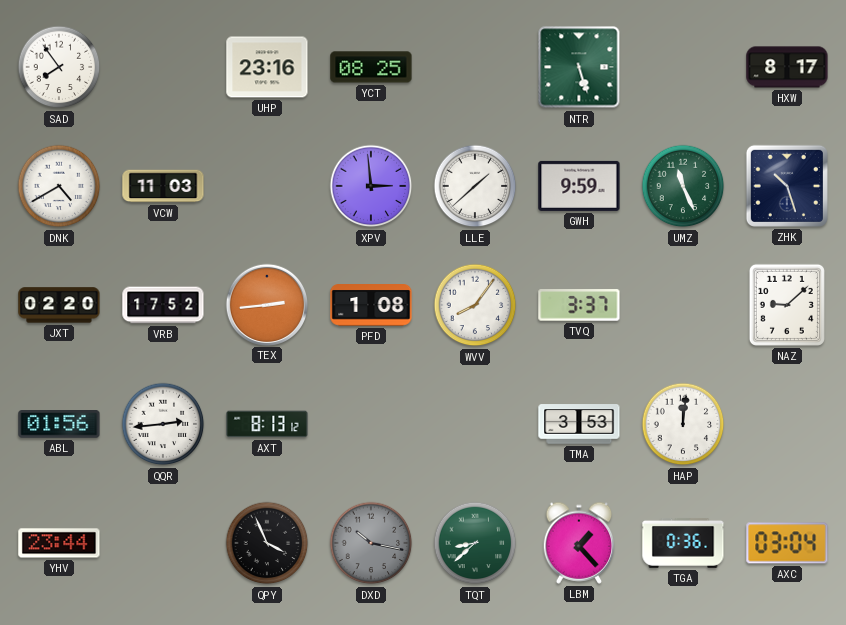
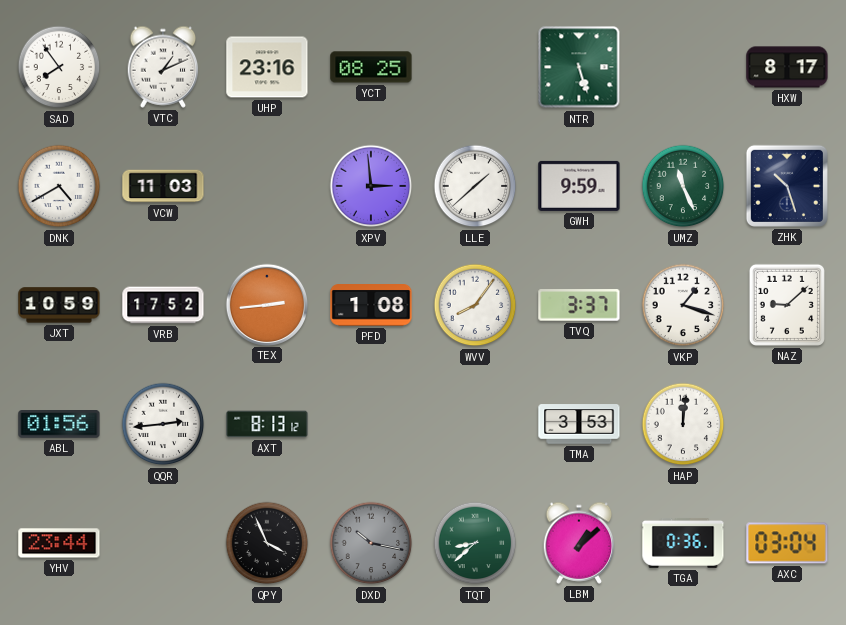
VTC: none -> 1:11 (163, 67)
JXT: 02:20 -> 10:59 (59, 305)
VKP: none -> 1:18 (683, 305)
LBM: 1:23 -> 1:08 (579, 543)
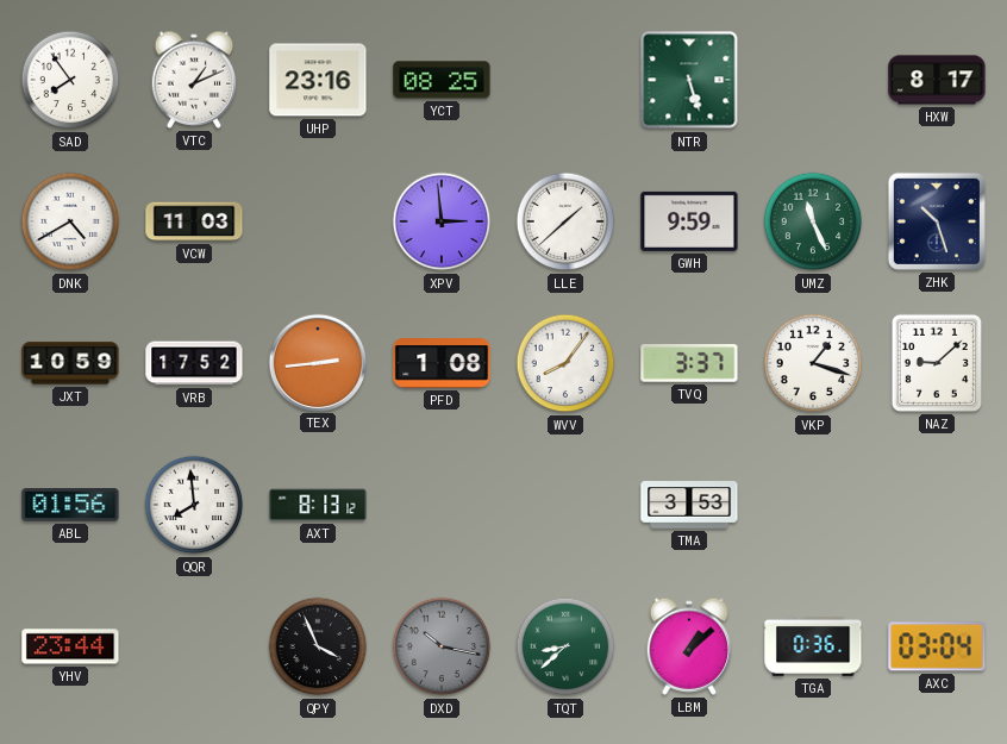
QQR: 2:44 -> 7:59 (194, 505)
HAP: 12:01 -> none (683, 424)
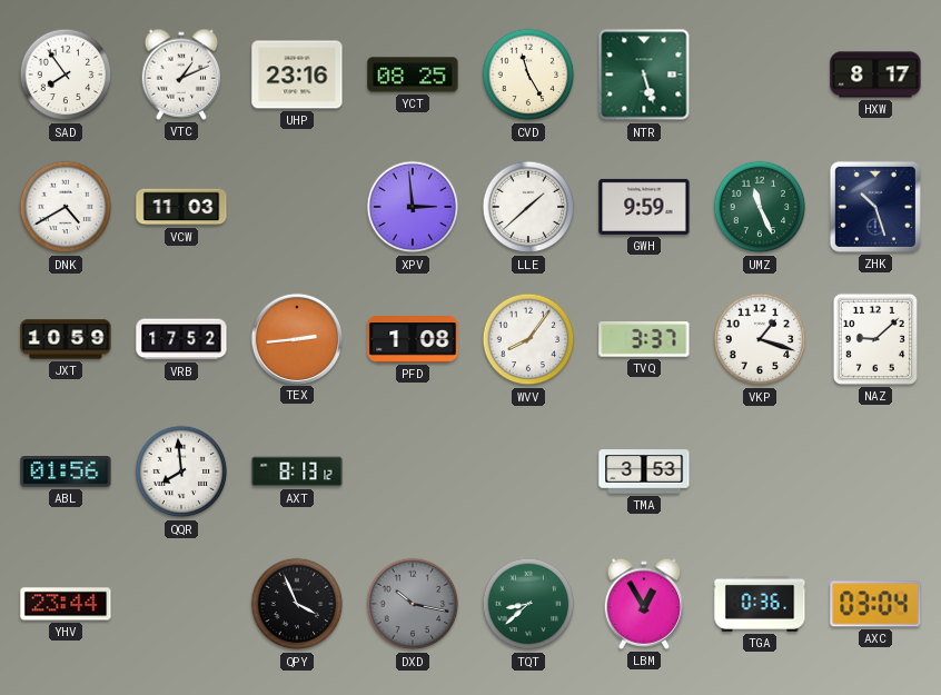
CVD: none -> 11:25 (528, 75)
LBM: 1:08 -> 12:55 (644, 604)
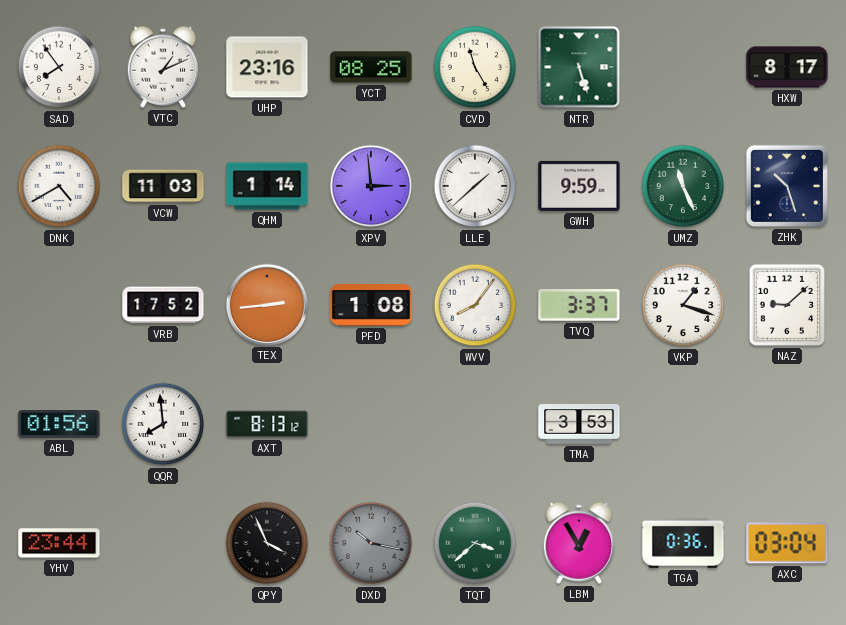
QHM: none -> 1:14 (267, 186)
JXT: 10:59 -> none (66, 339)
TQT: 8:38 -> 3:38 (475, 543)
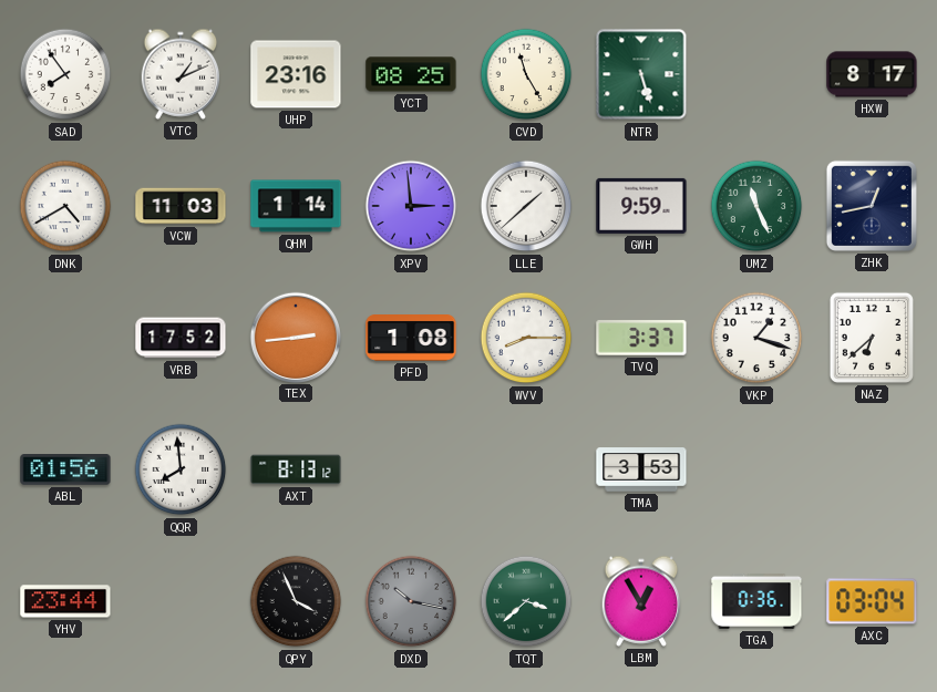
ZHK: 10:27 -> 12:43 (872, 206)
WVV: 8:06 -> 8:15 (526, 338)
NAZ: 9:08 -> 6:38 (872, 338)
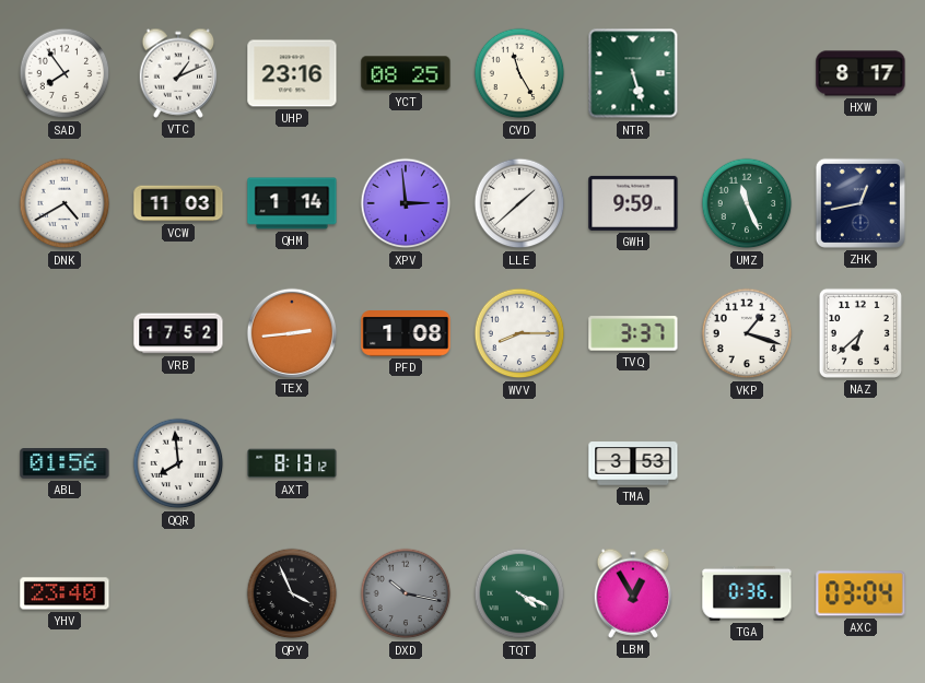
YHV: 23:44 -> 23:40 (65, 593)
TQT: 3:38 -> 4:19 (519, 593)
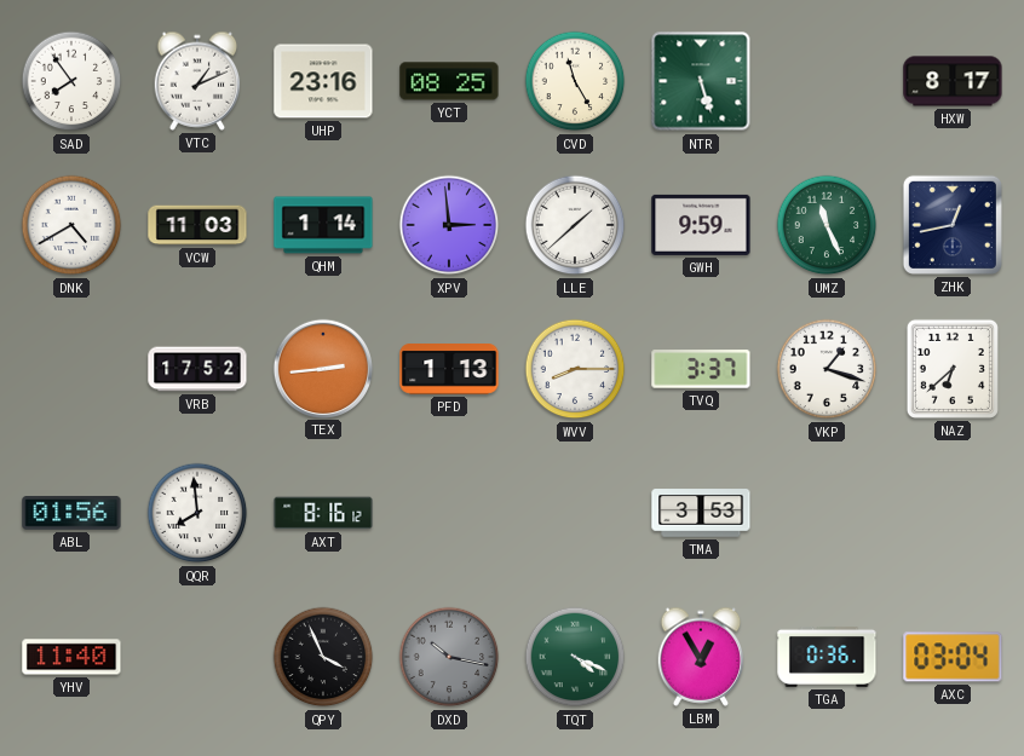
PFD: 1:08 -> 1:13 (449, 369)
AXT: 8:13 -> 8:16 (323, 513)
YHV: 23:40 -> 11:40 (71, 657)
